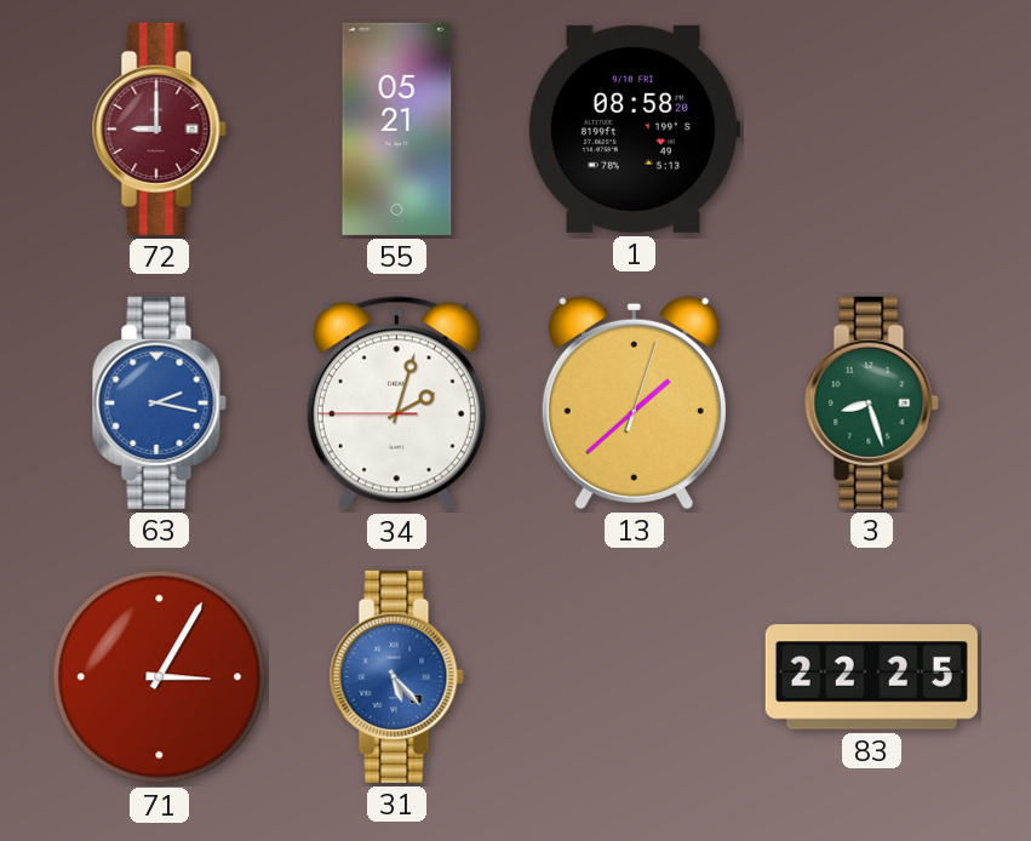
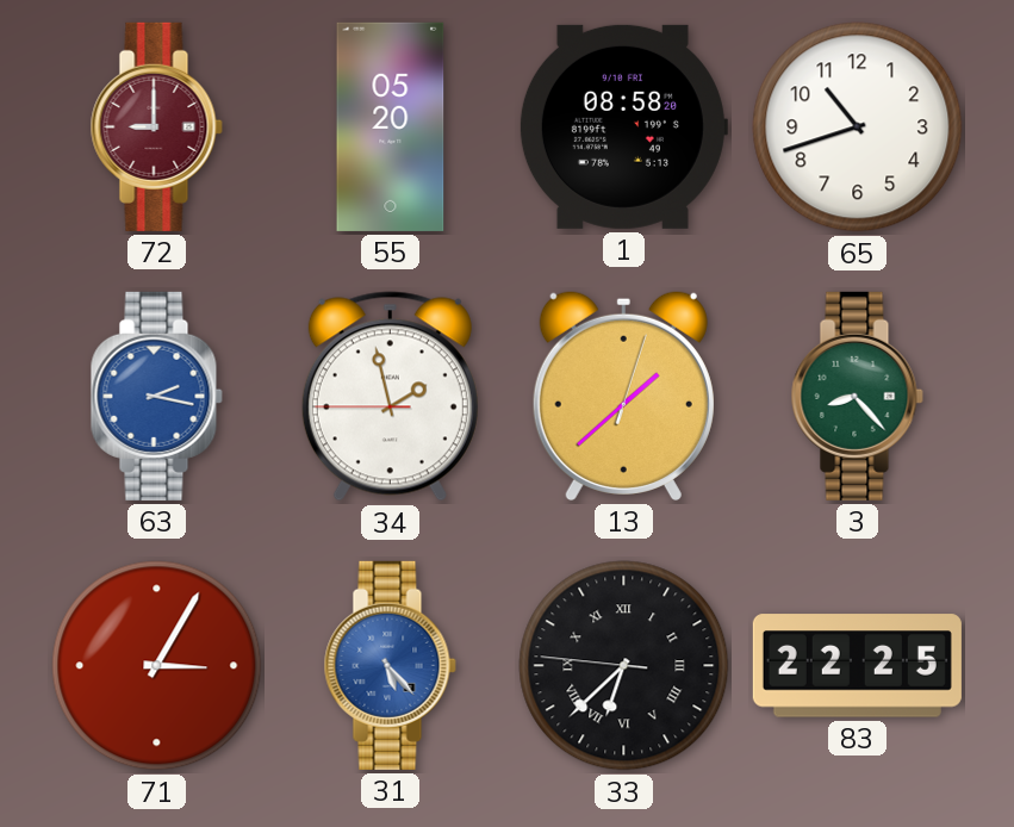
55: 05:21 -> 05:20 (391, 126)
65: none -> 10:42 (858, 128)
34: 2:02 -> 1:57 (390, 397)
3: 8:27 -> 8:23 (857, 396)
33: none -> 6:37 (624, 666)
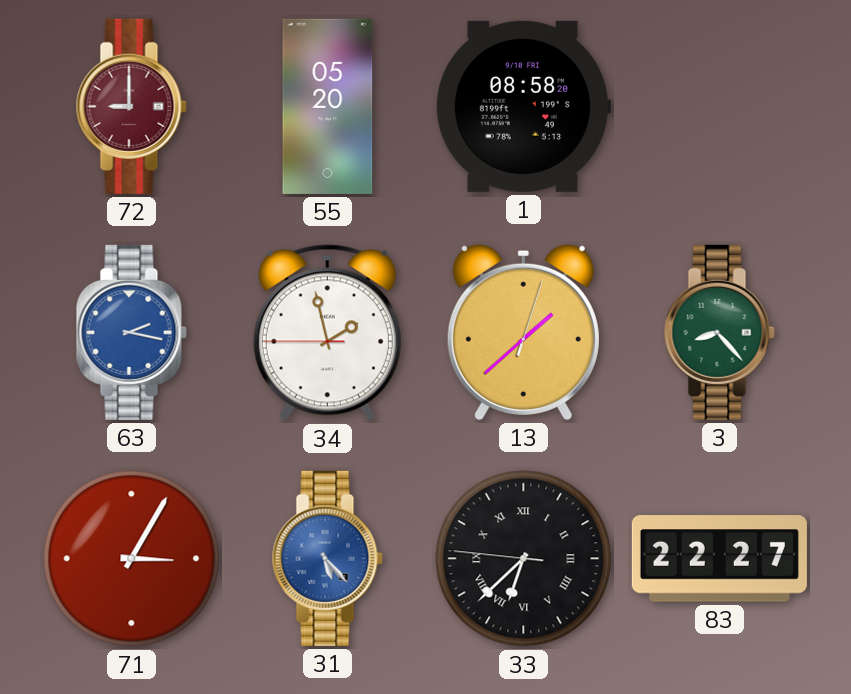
65: 10:42 -> none (858, 128)
83: 22:25 -> 22:27 (719, 559)
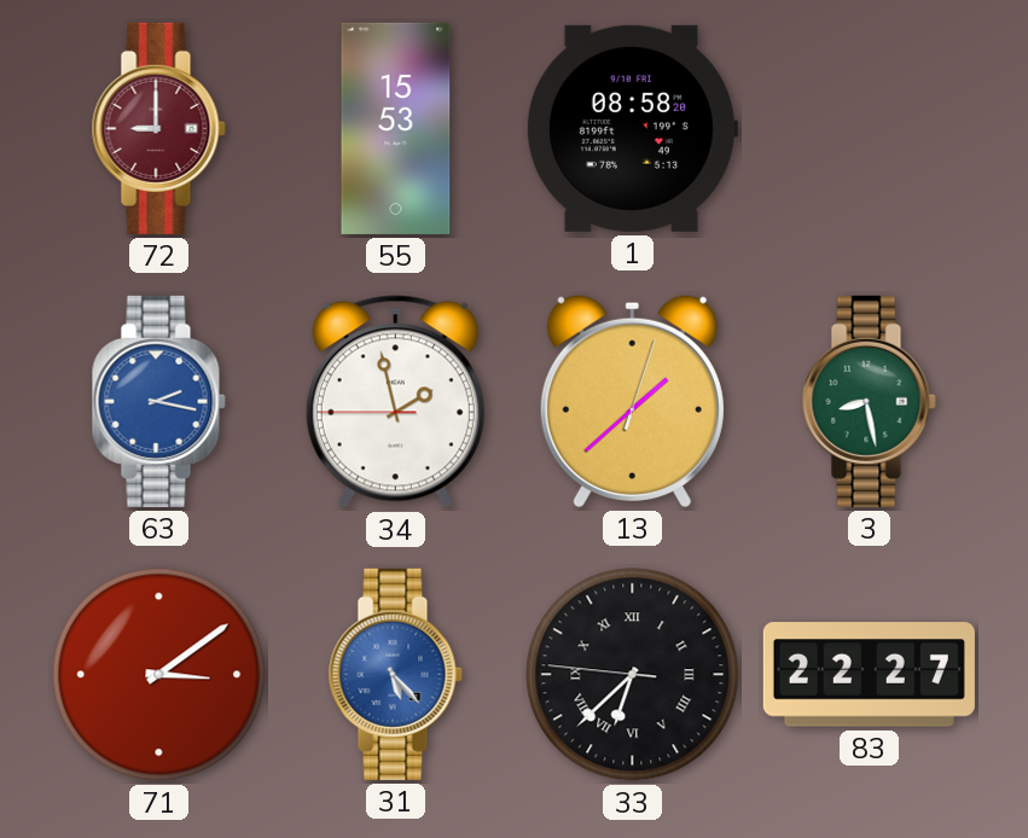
55: 05:20 -> 15:53 (396, 128)
3: 8:23 -> 8:28 (869, 401)
71: 3:05 -> 3:09 (159, 675)
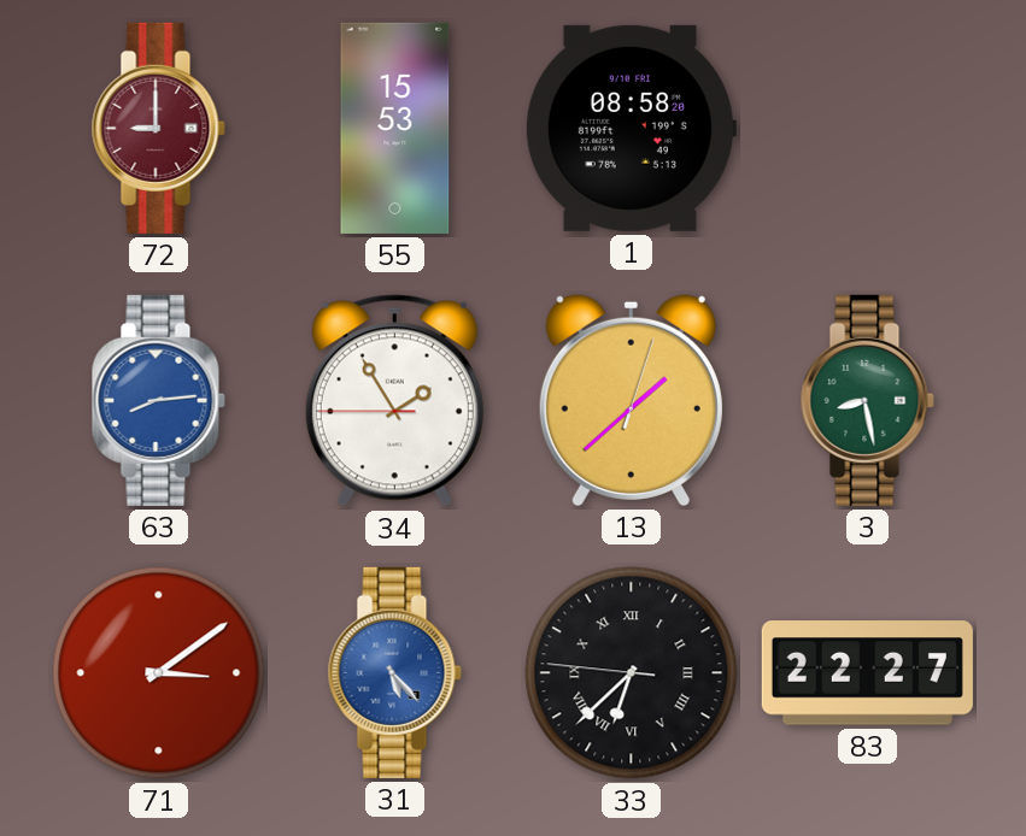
63: 2:17 -> 8:14 (158, 400)
34: 1:57 -> 1:54 (394, 401)
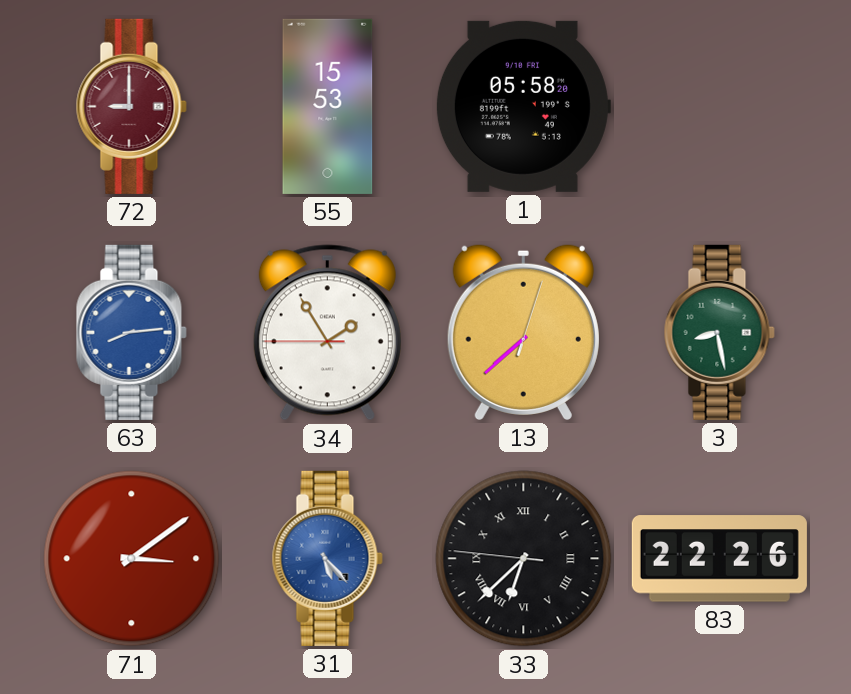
1: 08:58 -> 05:58 (523, 106)
13: 1:38 -> 7:38 (523, 332)
83: 22:27 -> 22:26 (719, 559)
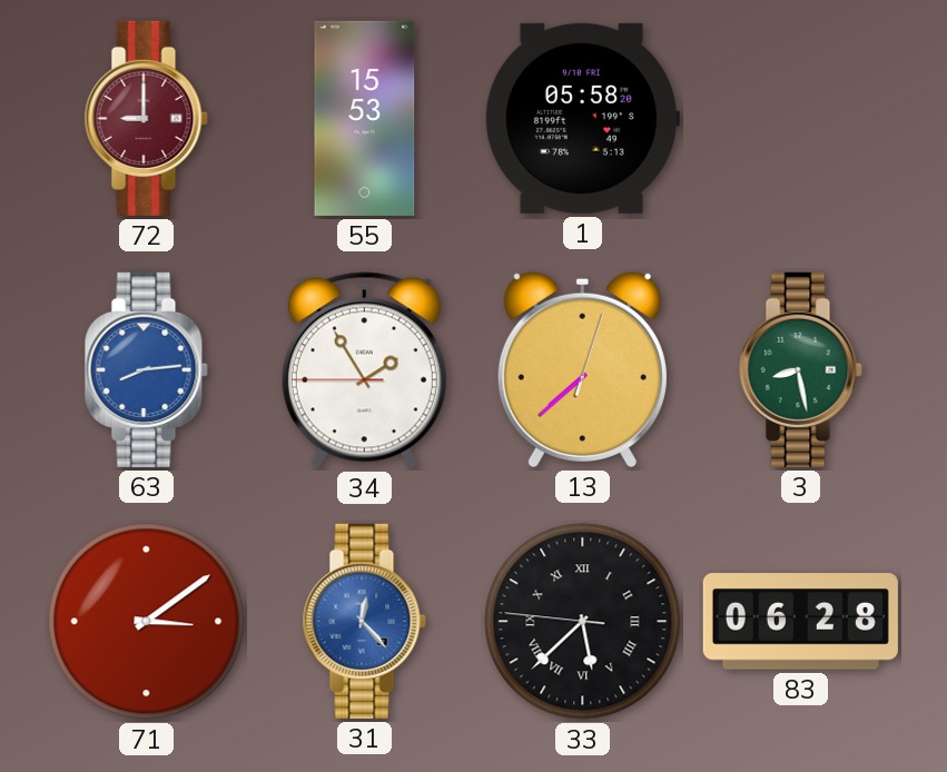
31: 5:23 -> 12:23 (364, 621)
33: 6:37 -> 5:37 (583, 622)
83: 22:26 -> 06:28 (800, 622)
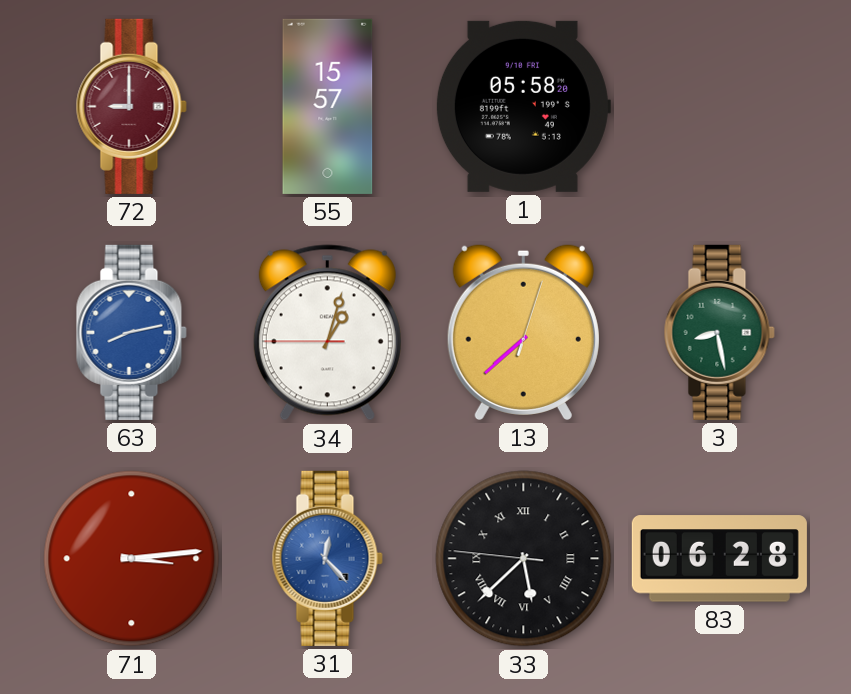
55: 15:53 -> 15:57 (328, 106)
63: 8:14 -> 8:13 (131, 332)
34: 1:54 -> 1:02 (327, 333)
71: 3:09 -> 3:14 (132, 559)
